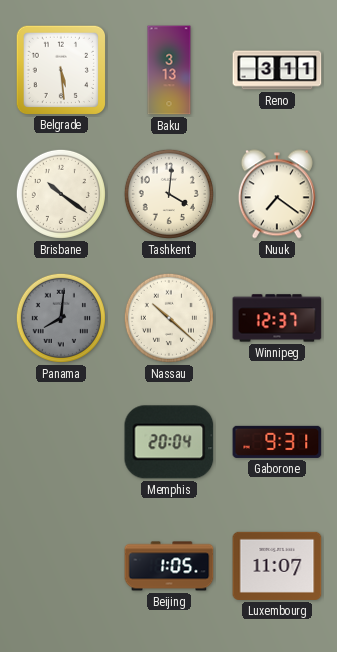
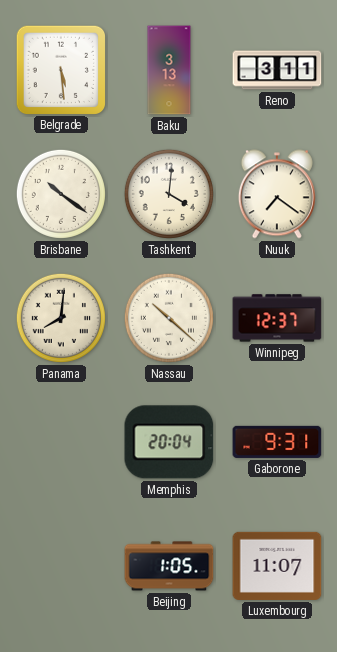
Panama dial: grey -> cream (61, 318)
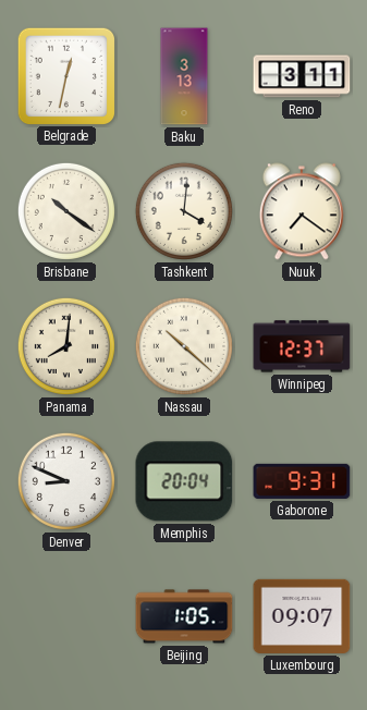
Belgrade: 5:29 -> 12:32 (65, 75)
Denver: none -> 8:49 (66, 481)
Luxembourg: 11:07 -> 09:07 (302, 616)
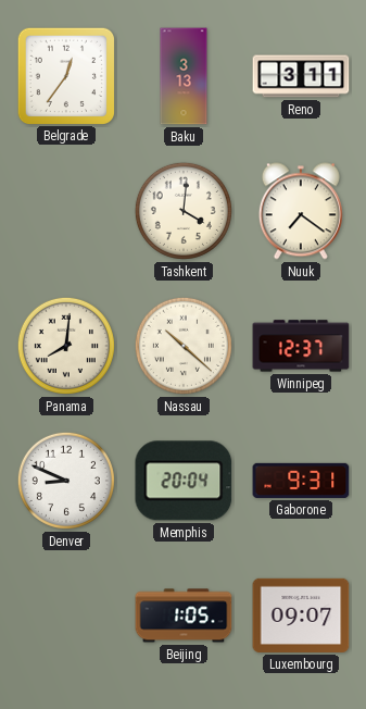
Belgrade: 12:32 -> 12:36 (65, 75)
Brisbane: 10:21 -> none (66, 211)
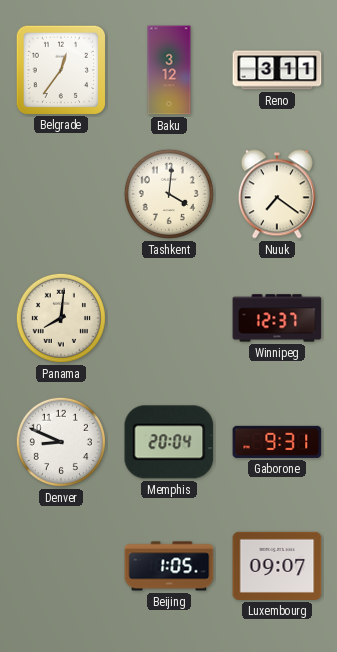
Baku: 3:13 -> 3:12 (169, 70)
Nassau: 10:22 -> none (184, 346)
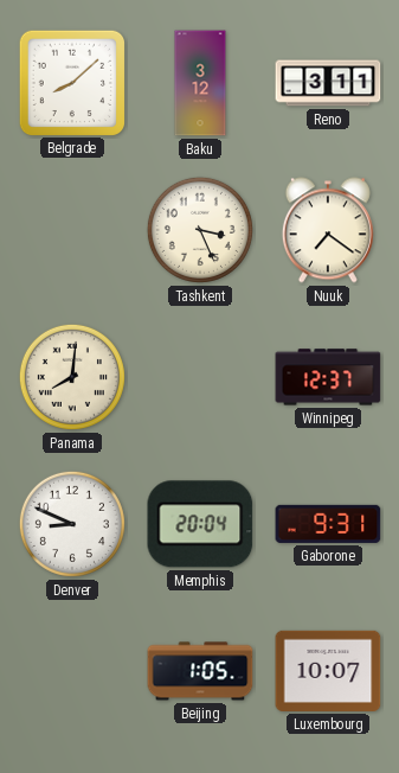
Belgrade: 12:36 -> 8:08 (71, 82)
Tashkent: 4:01 -> 3:26 (200, 230)
Luxembourg: 09:07 -> 10:07 (328, 671)
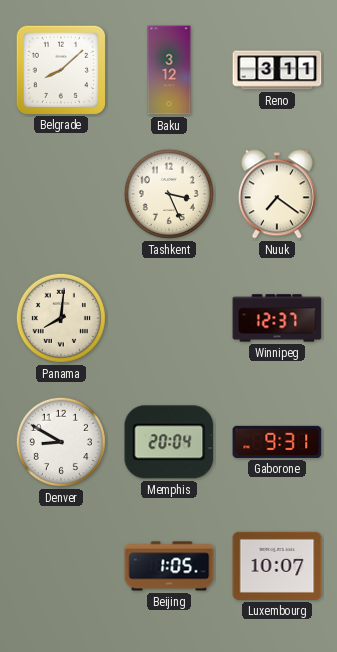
Denver: 8:49 -> 8:50 (61, 442)
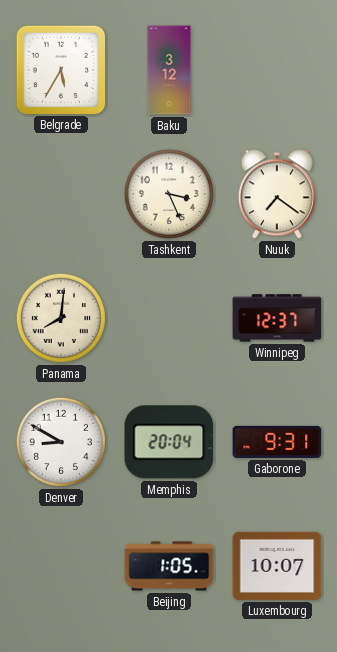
Belgrade: 8:08 -> 5:35 (60, 69)
Reno: 3:11 -> none (277, 70)
